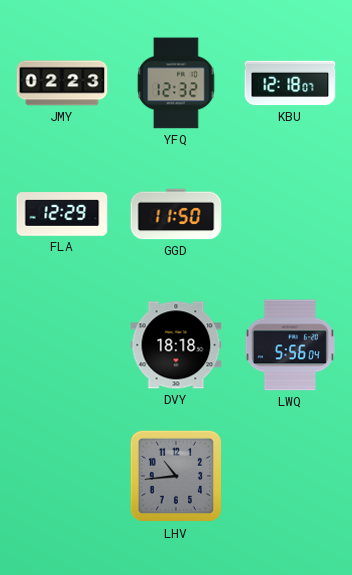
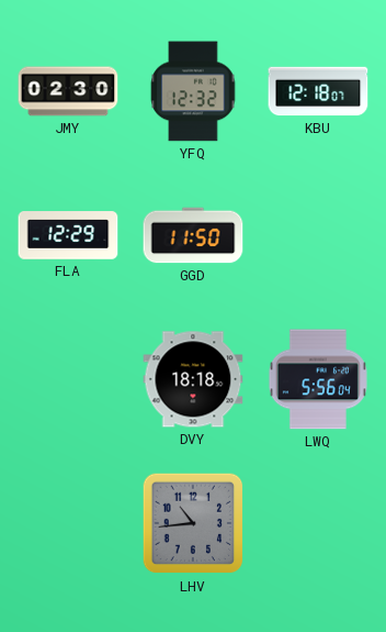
JMY: 02:23 -> 02:30 (68, 91)
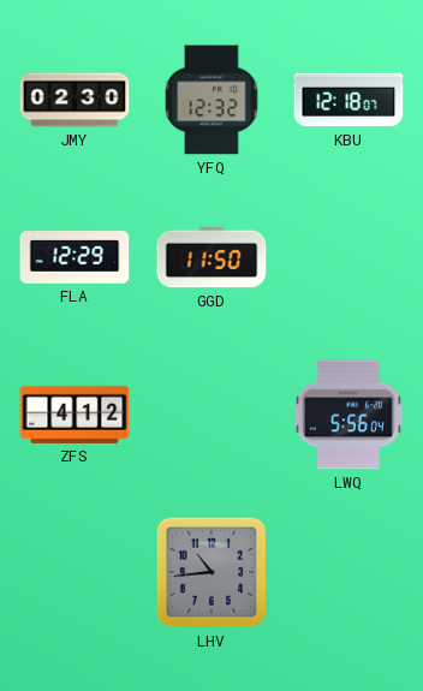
ZFS: none -> 4:12 (75, 415)
DVY: 18:18 -> none (193, 379)
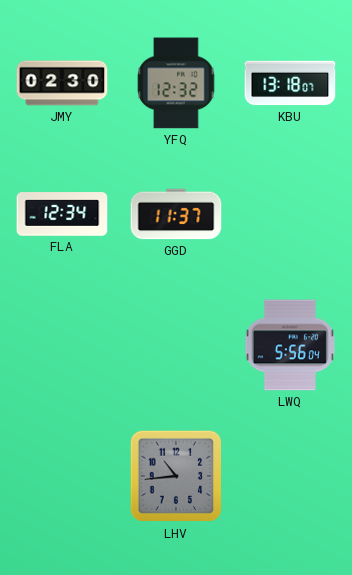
KBU: 12:18 -> 13:18 (290, 83)
FLA: 12:29 -> 12:34 (62, 214)
GGD: 11:50 -> 11:37 (176, 214)
ZFS: 4:12 -> none (75, 415)
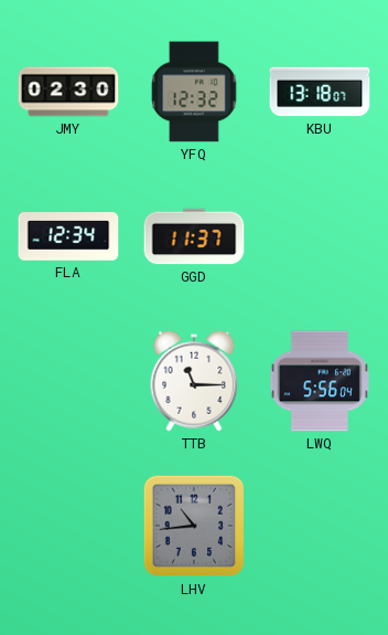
TTB: none -> 11:15 (194, 381)
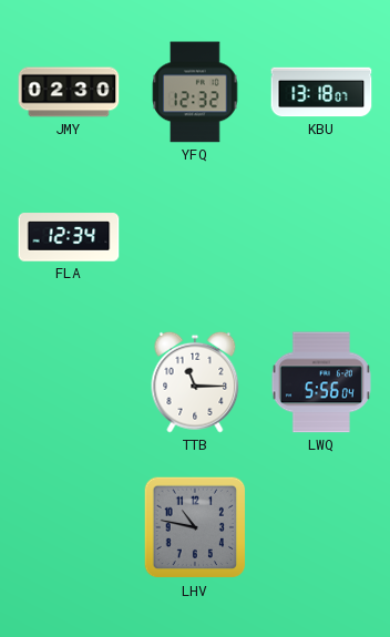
GGD: 11:37 -> none (194, 236)
LHV: 10:44 -> 10:47 (195, 527)
